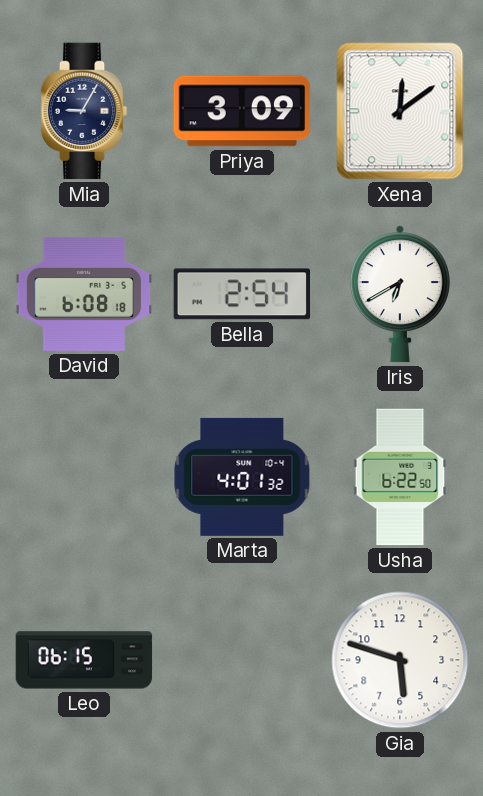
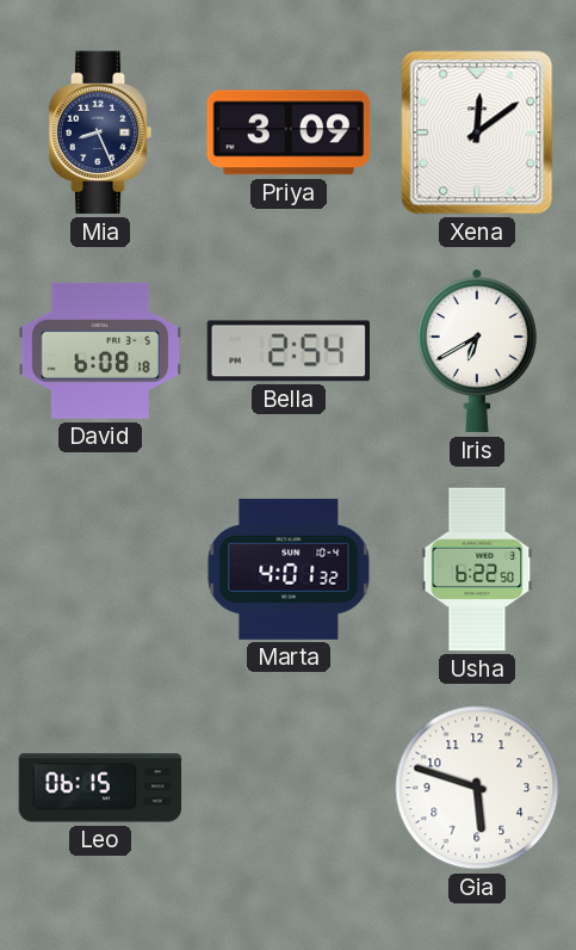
Mia: 9:05 -> 8:26 (100, 132)
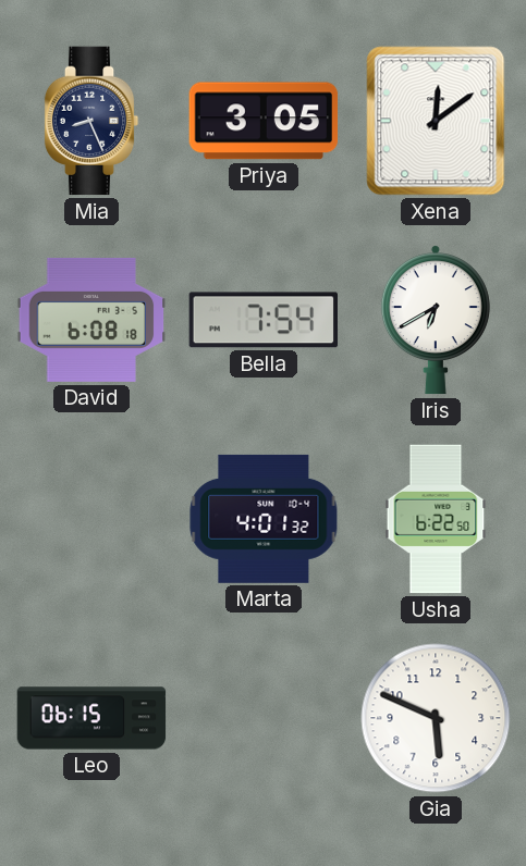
Priya: 3:09 -> 3:05 (264, 121)
Bella: 2:54 -> 7:54 (262, 320)
Gia: 5:48 -> 5:49 (436, 718)
